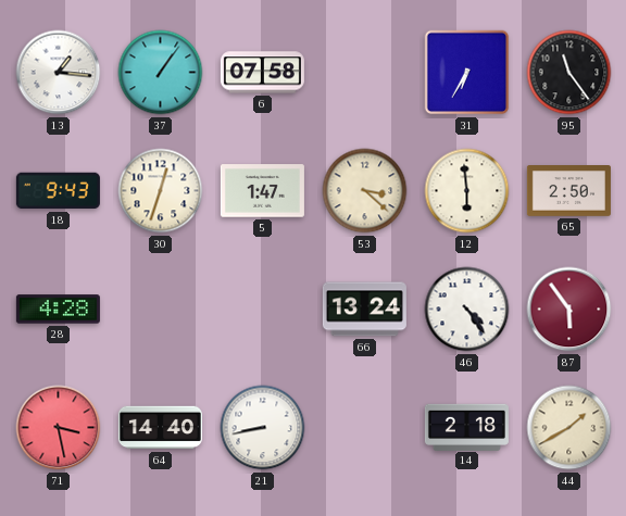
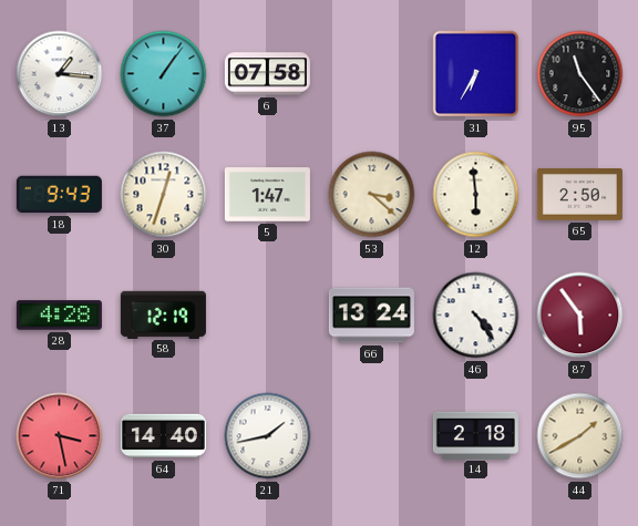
58: none -> 12:19 (163, 314)
21: 8:43 -> 1:43 (268, 436)
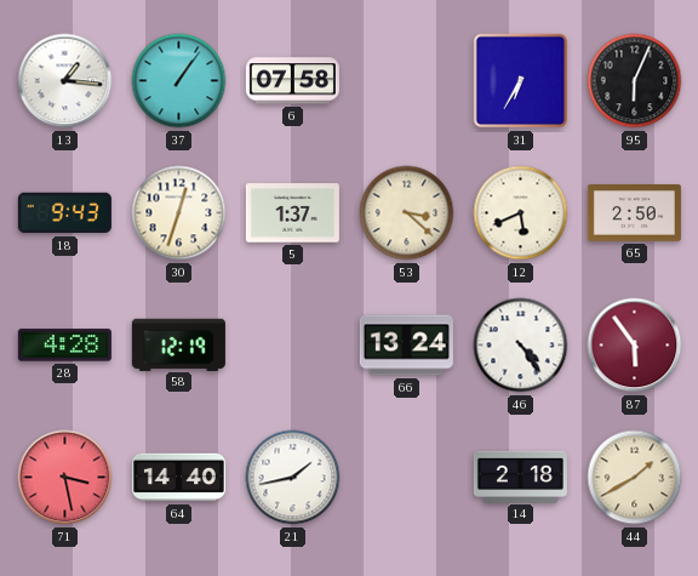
95: 11:24 -> 6:04 (635, 81)
5: 1:47 -> 1:37 (292, 213)
12: 5:59 -> 5:41 (521, 213)
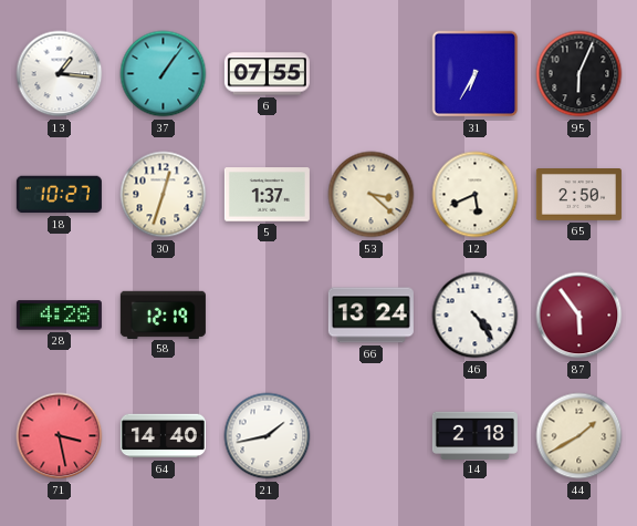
6: 07:58 -> 07:55 (267, 74)
18: 9:43 -> 10:27 (59, 195)
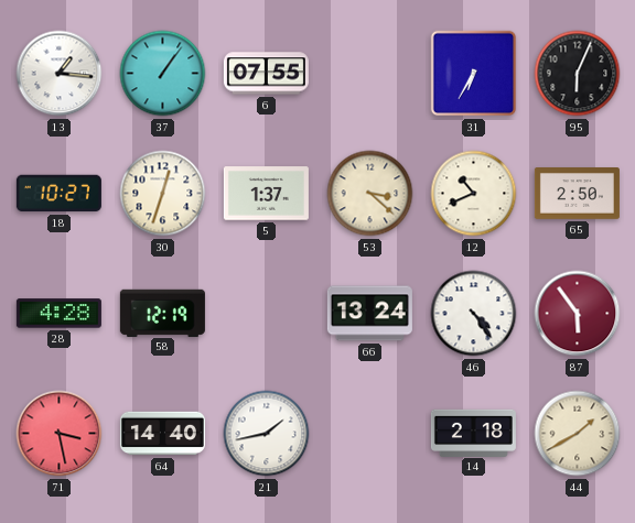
12: 5:41 -> 10:41 (474, 194)
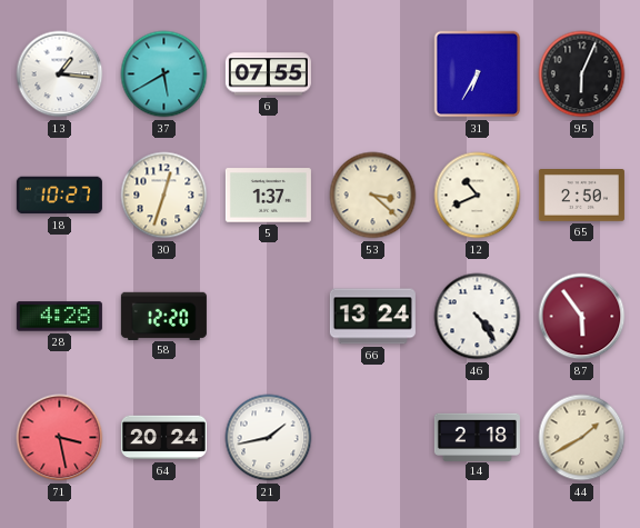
37: 1:06 -> 5:40 (164, 74)
58: 12:19 -> 12:20 (163, 316)
64: 14:40 -> 20:24 (163, 438)
